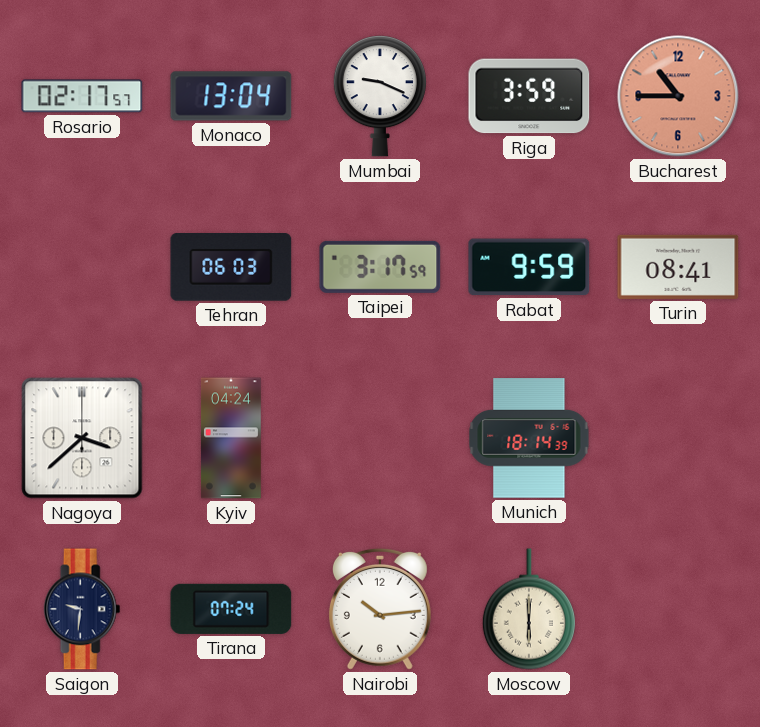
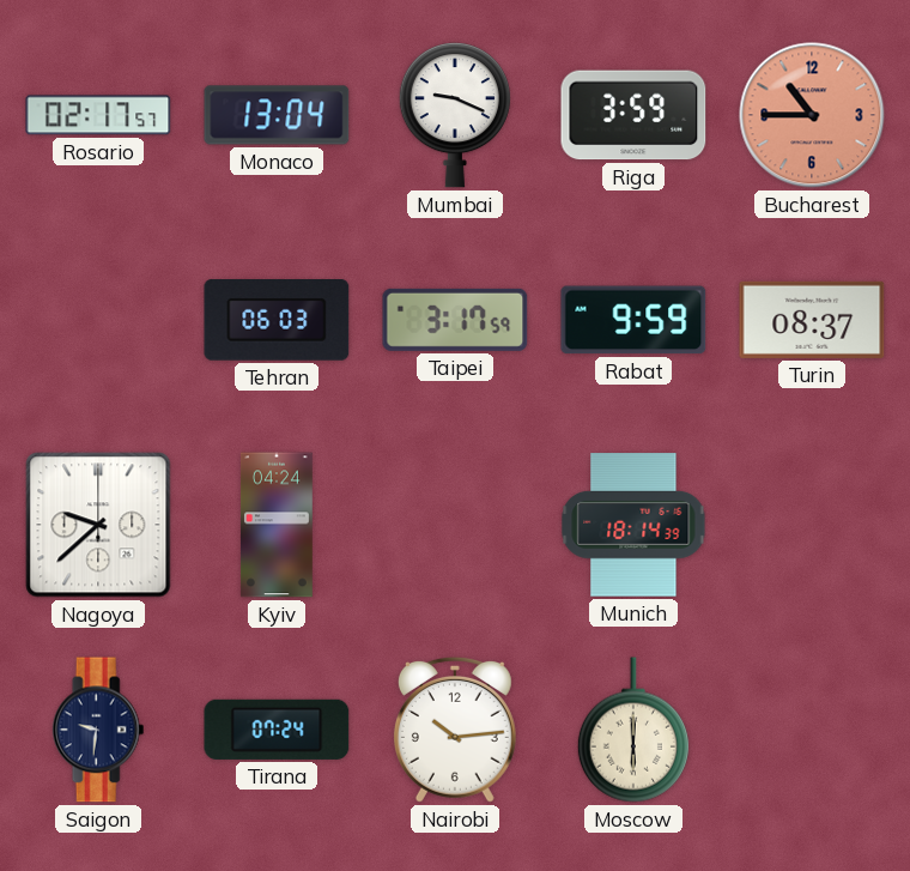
Turin: 08:41 -> 08:37 (812, 320)
Nagoya: 3:38 -> 9:38 (98, 525)
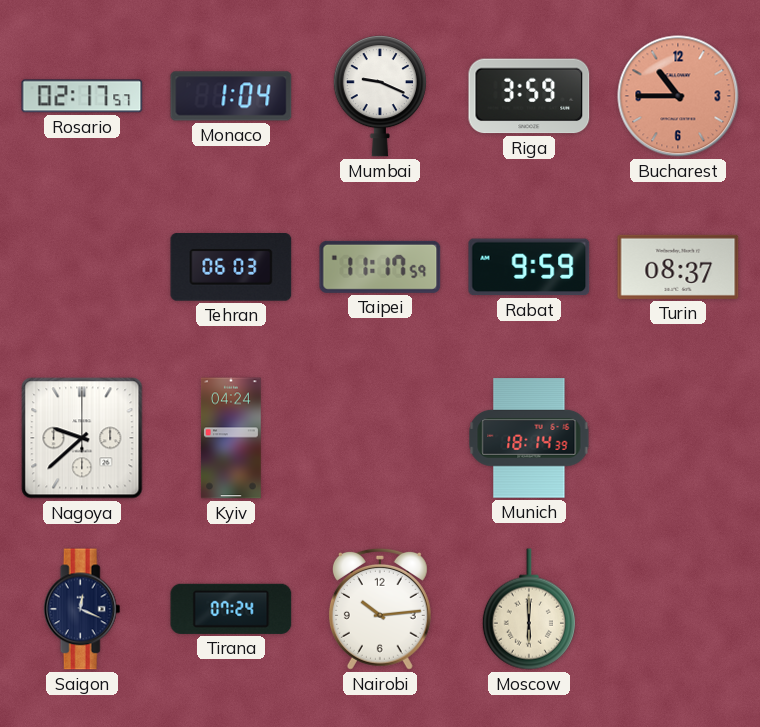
Monaco: 13:04 -> 1:04 (231, 96)
Taipei: 3:17 -> 11:17 (380, 267)
Saigon: 9:31 -> 12:19 (82, 609)
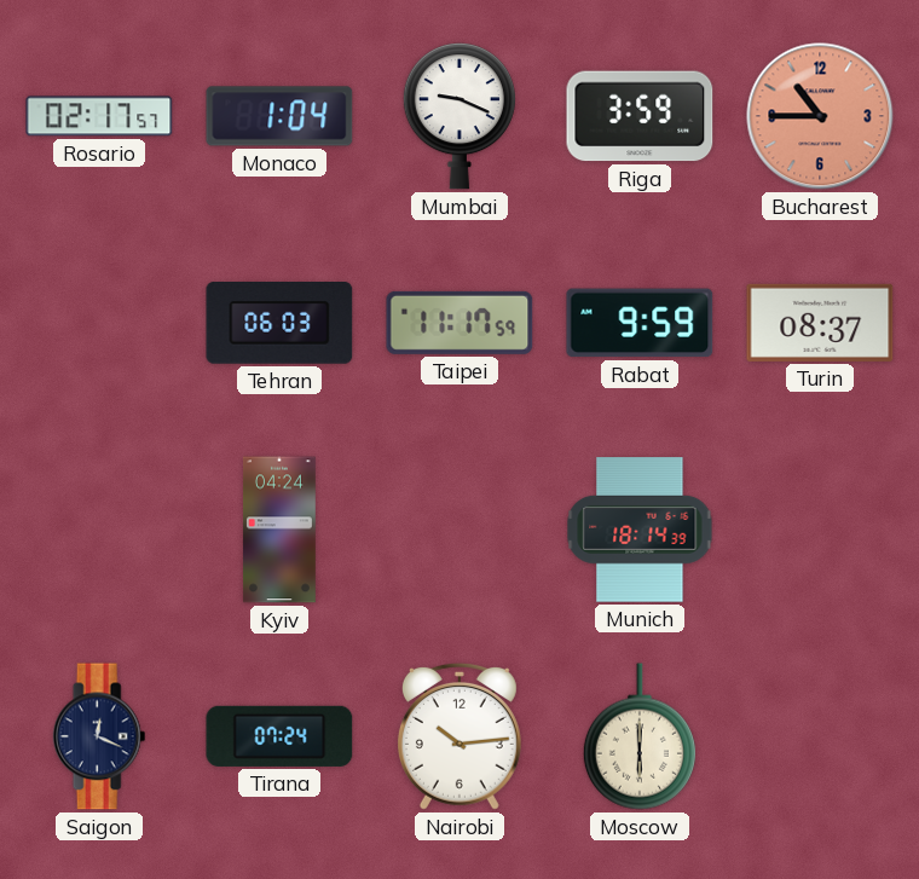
Nagoya: 9:38 -> none (82, 438)
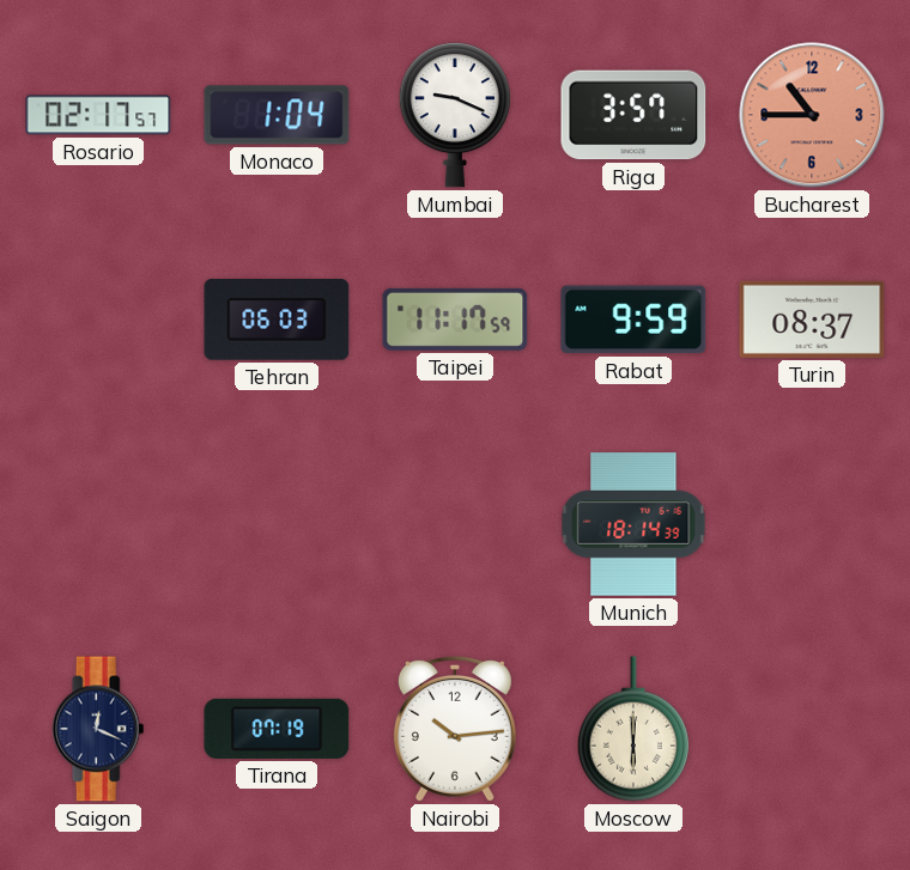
Riga: 3:59 -> 3:57 (633, 115)
Kyiv: 04:24 -> none (279, 530)
Tirana: 07:24 -> 07:19 (277, 729)
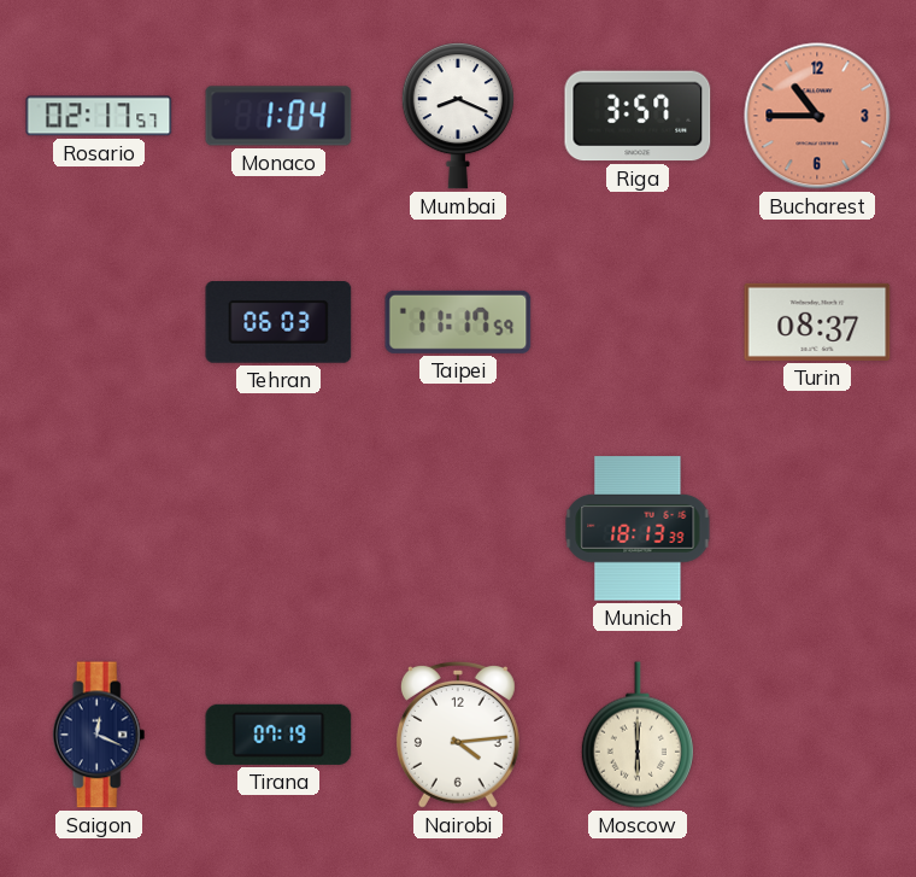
Mumbai: 9:19 -> 8:19 (458, 116)
Rabat: 9:59 -> none (633, 320)
Munich: 18:14 -> 18:13 (638, 528)
Nairobi: 10:14 -> 4:14 (458, 735)
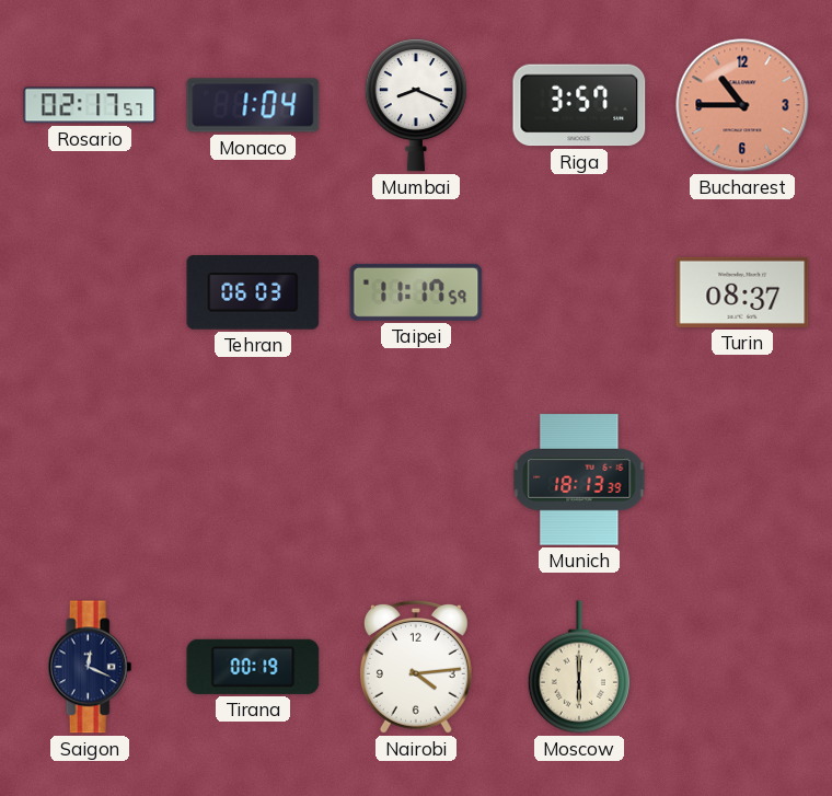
Tirana: 07:19 -> 00:19 (253, 667)
